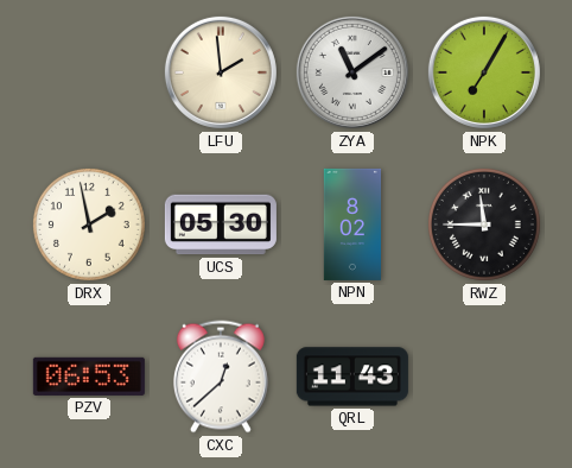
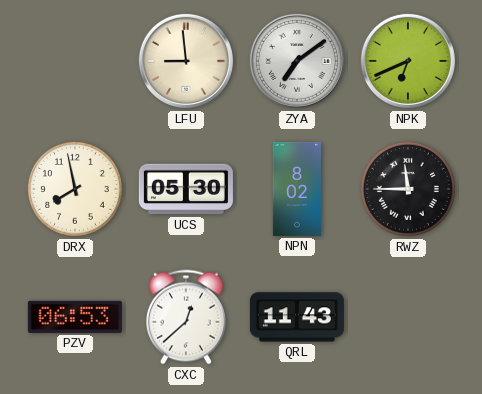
LFU: 1:59 -> 8:59 (186, 61)
ZYA: 11:09 -> 7:09 (297, 61)
NPK: 7:05 -> 6:41 (408, 61)
DRX: 1:58 -> 7:58 (75, 189)
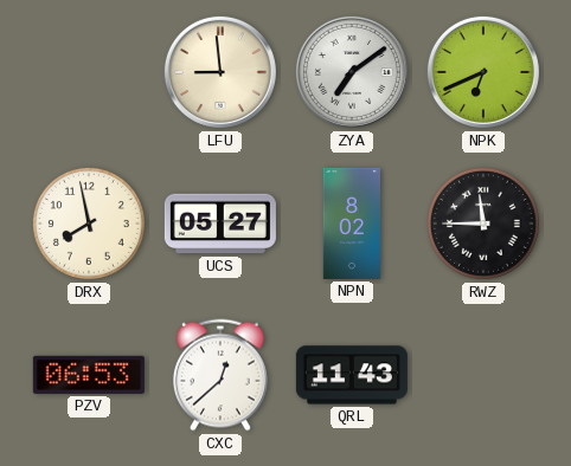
UCS: 05:30 -> 05:27 (220, 224)
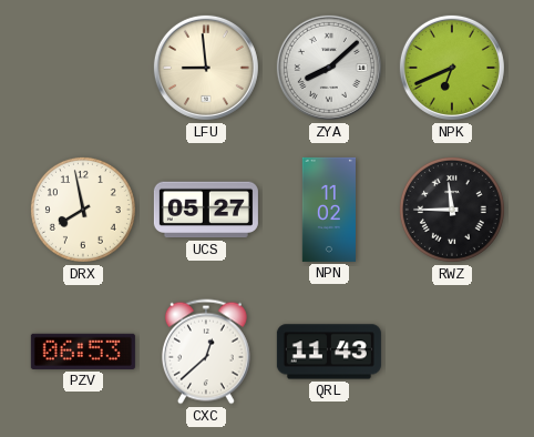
ZYA: 7:09 -> 8:08 (329, 68)
NPN: 8:02 -> 11:02 (328, 210)
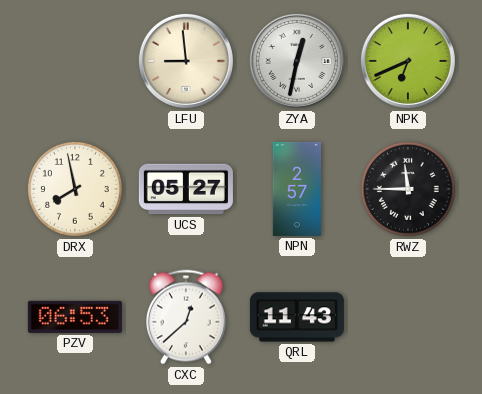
ZYA: 8:08 -> 12:32 (297, 61)
NPN: 11:02 -> 2:57 (296, 189)
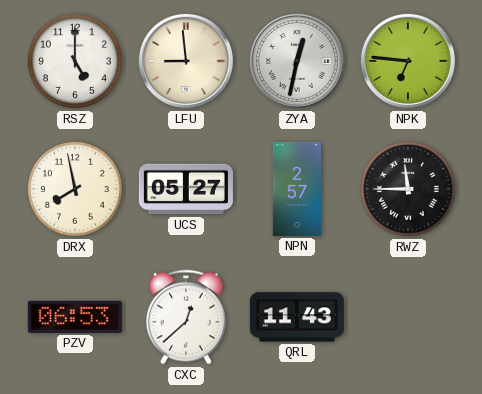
RSZ: none -> 5:00 (75, 61)
NPK: 6:41 -> 6:46 (408, 61)
